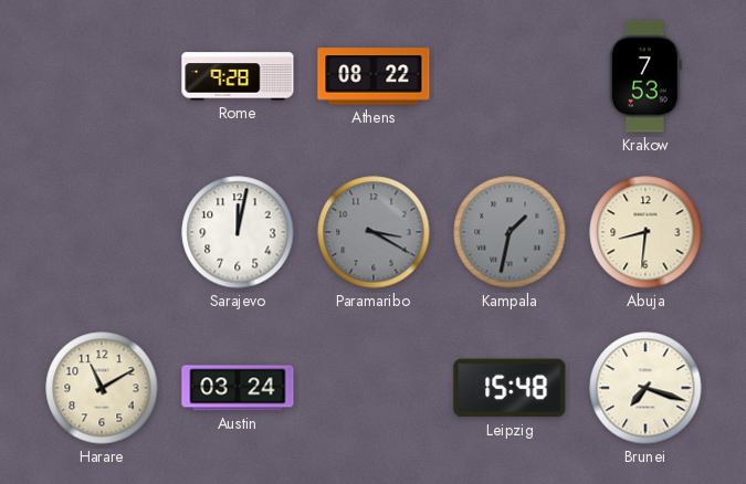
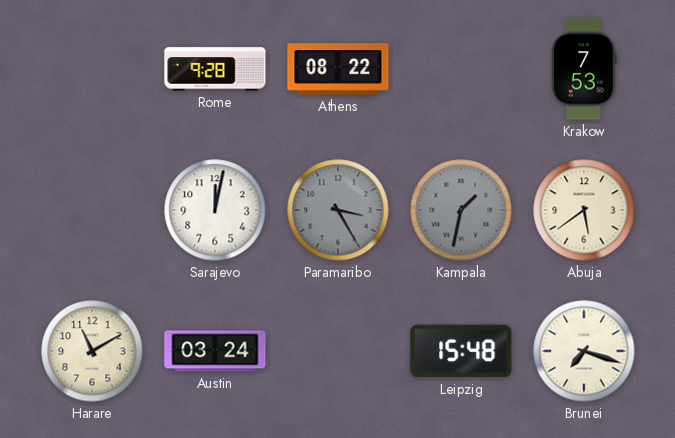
Paramaribo: 3:20 -> 3:25 (338, 210)
Abuja: 8:31 -> 5:39 (584, 210)
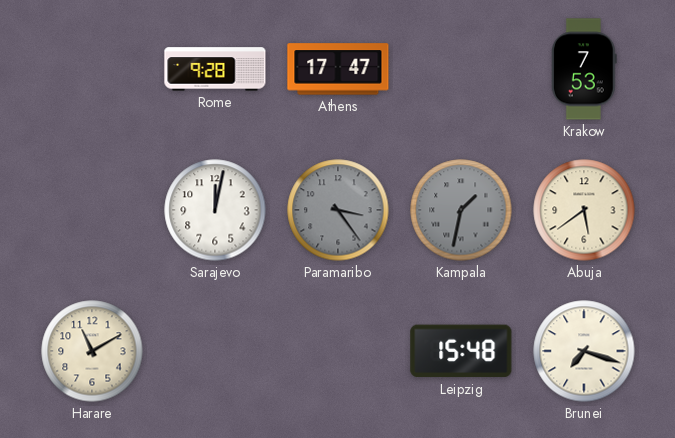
Athens: 08:22 -> 17:47 (338, 69)
Paramaribo: 3:25 -> 3:24 (338, 210)
Austin: 03:24 -> none (215, 351)
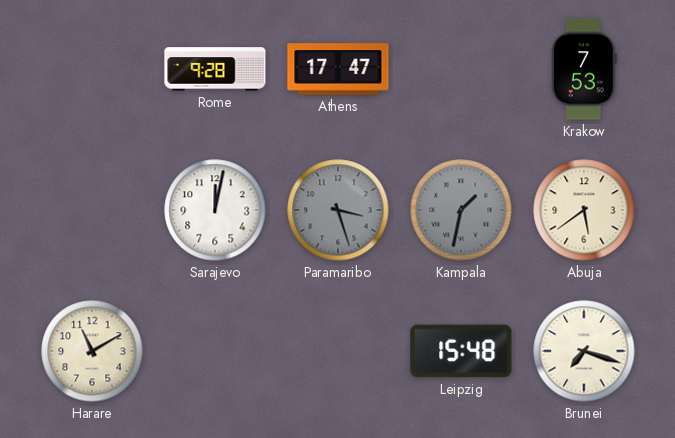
Paramaribo: 3:24 -> 3:27 (338, 210)
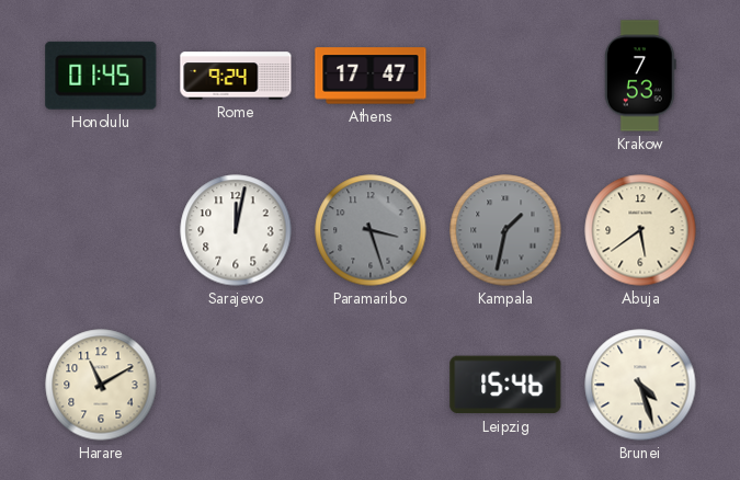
Honolulu: none -> 01:45 (101, 76)
Rome: 9:28 -> 9:24 (236, 76)
Leipzig: 15:48 -> 15:46 (505, 385)
Brunei: 7:18 -> 4:27 (640, 385)
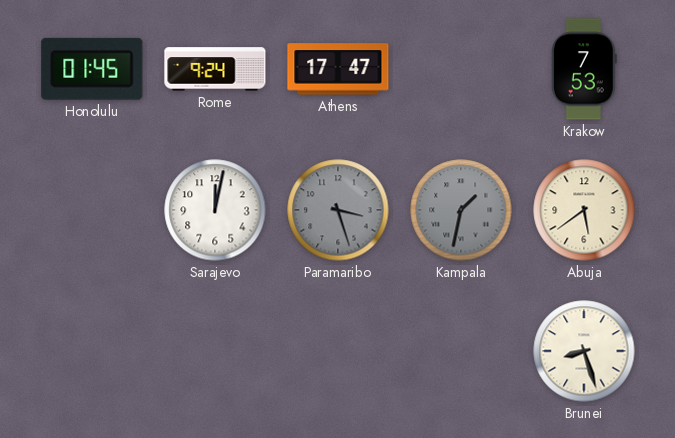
Harare: 11:10 -> none (101, 385)
Leipzig: 15:46 -> none (505, 385)
Brunei: 4:27 -> 8:27 (584, 351)
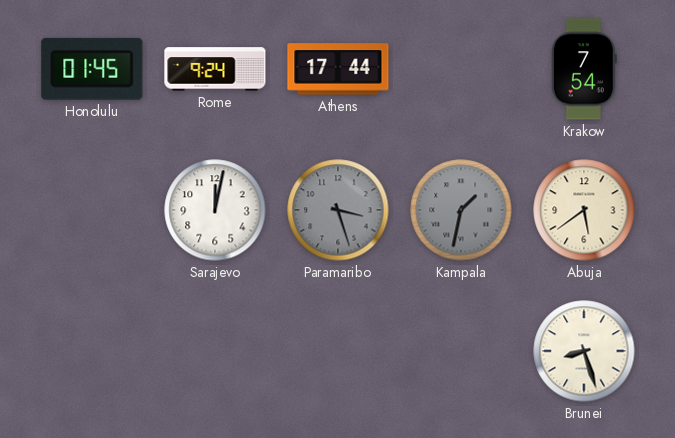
Athens: 17:47 -> 17:44 (338, 69)
Krakow: 7:53 -> 7:54 (584, 69)
